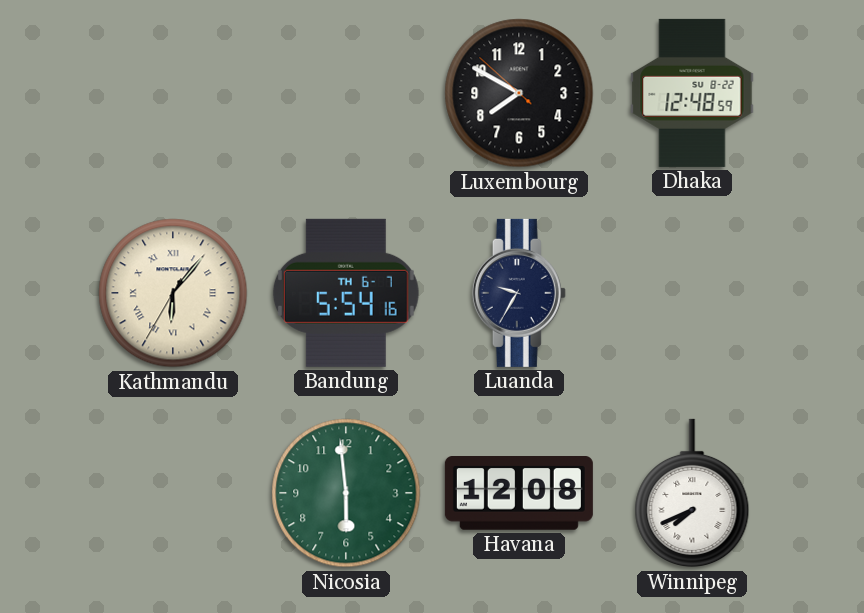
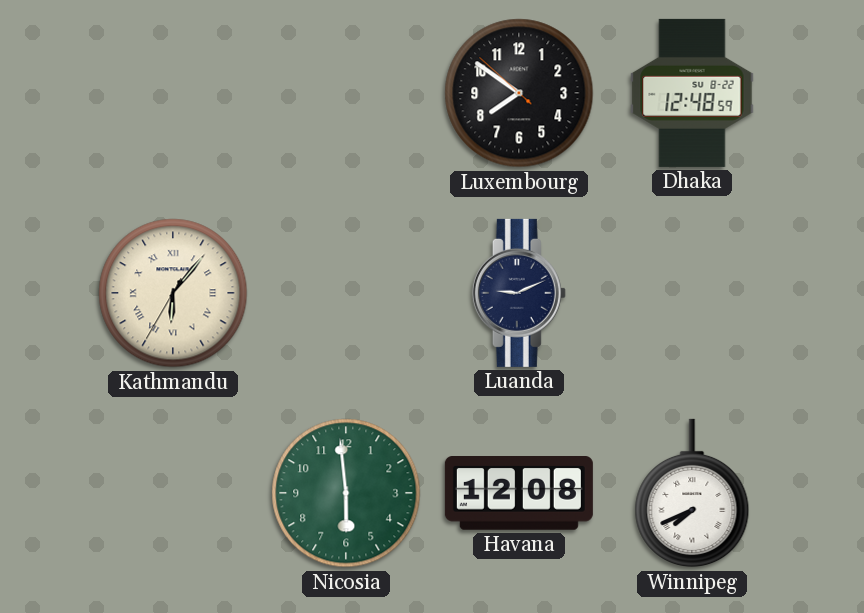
Luxembourg: 7:49 -> 7:50 (519, 93)
Bandung: 5:54 -> none (346, 293)
Luanda: 9:35 -> 9:11 (519, 293)
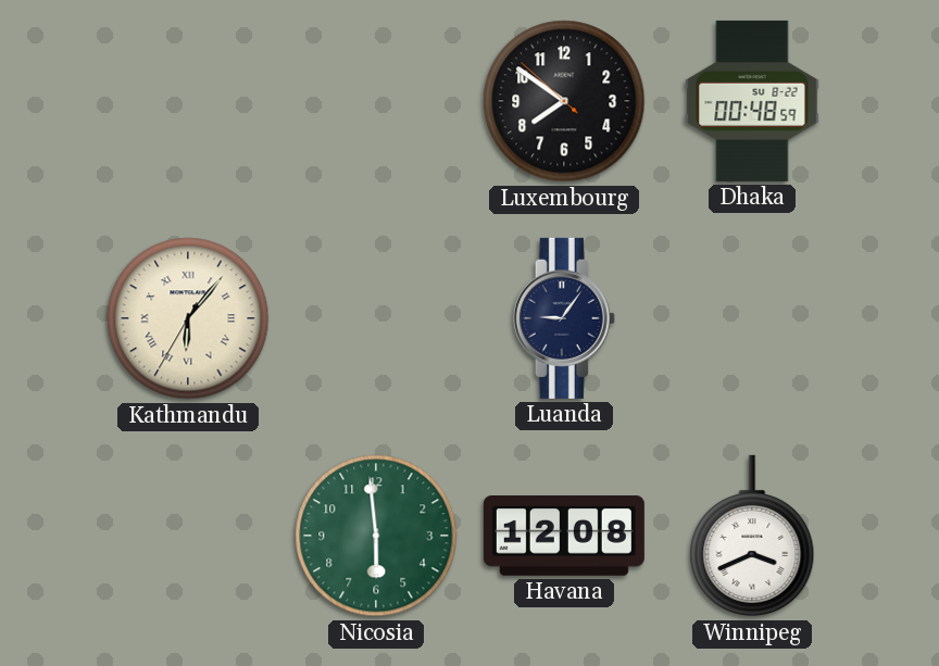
Dhaka: 12:48 -> 00:48 (752, 101)
Luanda: 9:11 -> 9:06 (564, 318)
Winnipeg: 7:41 -> 3:41 (752, 536)
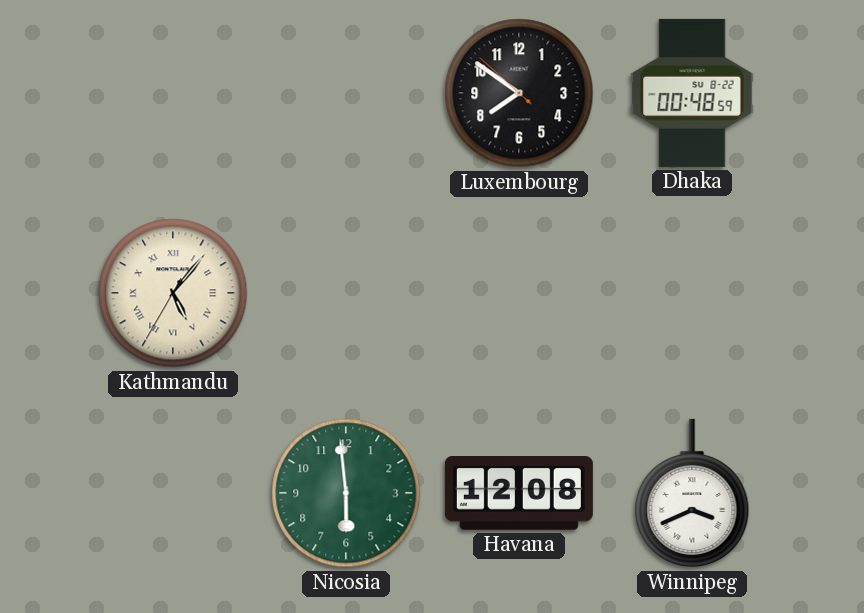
Kathmandu: 6:06 -> 5:06 (173, 293)
Luanda: 9:06 -> none (564, 318)
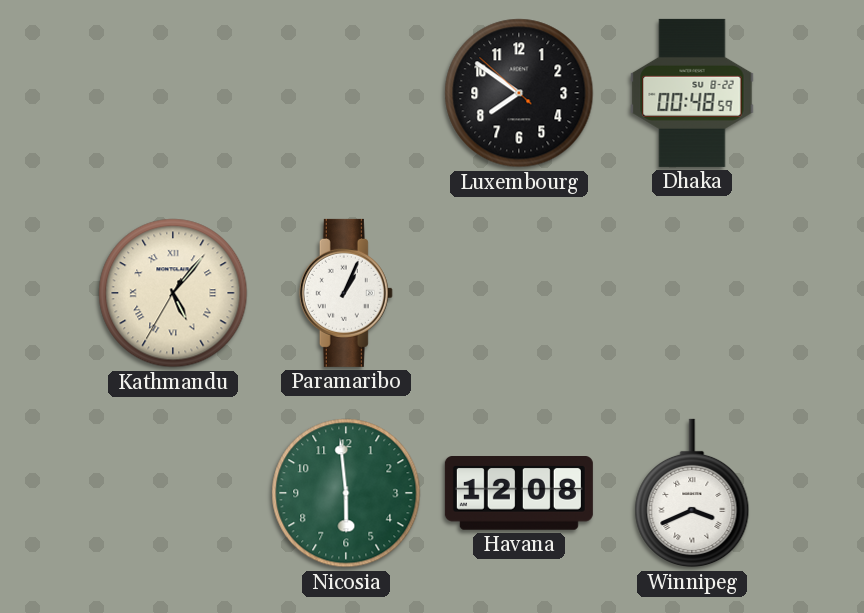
Paramaribo: none -> 1:04 (346, 293)
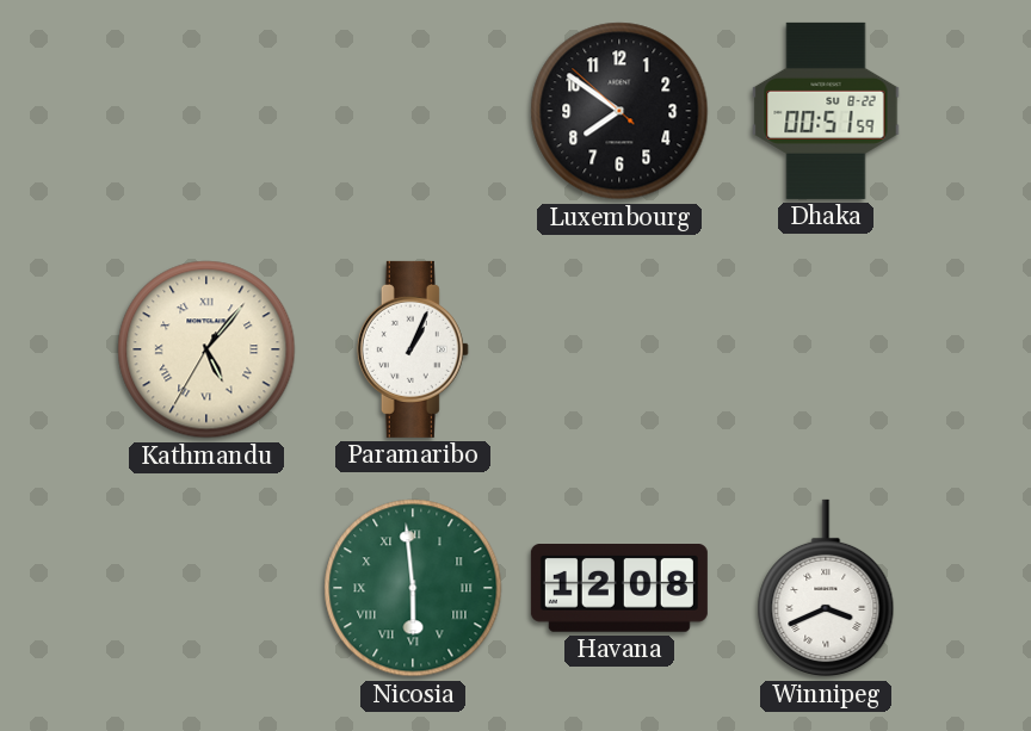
Dhaka: 00:48 -> 00:51 (826, 111)
Nicosia numerals: Arabic -> Roman (413, 588)
